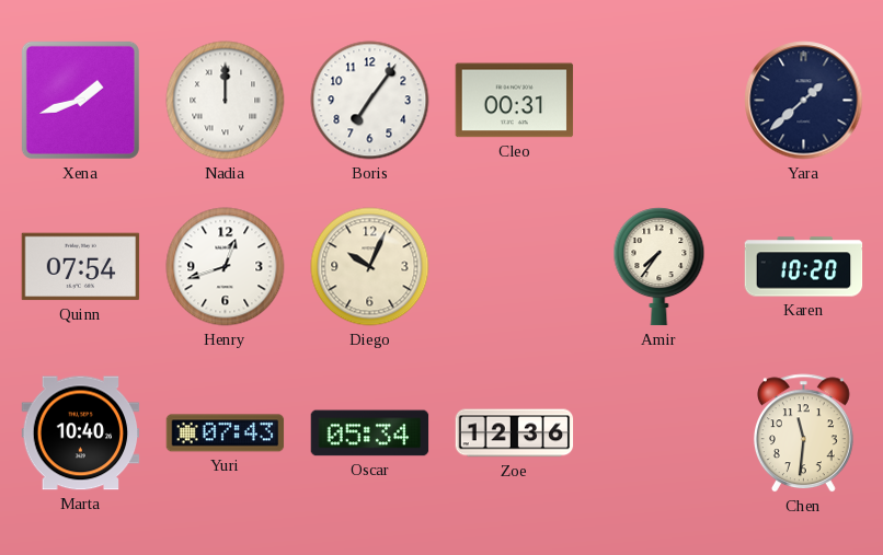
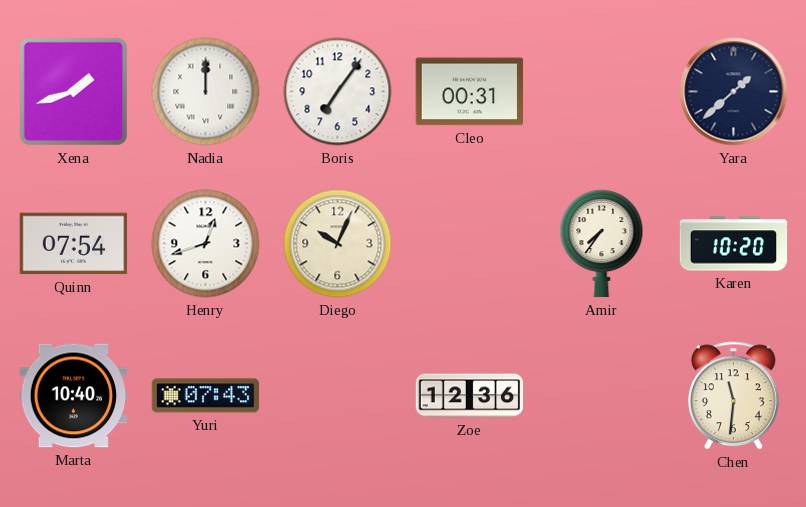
Oscar: 05:34 -> none (370, 433)
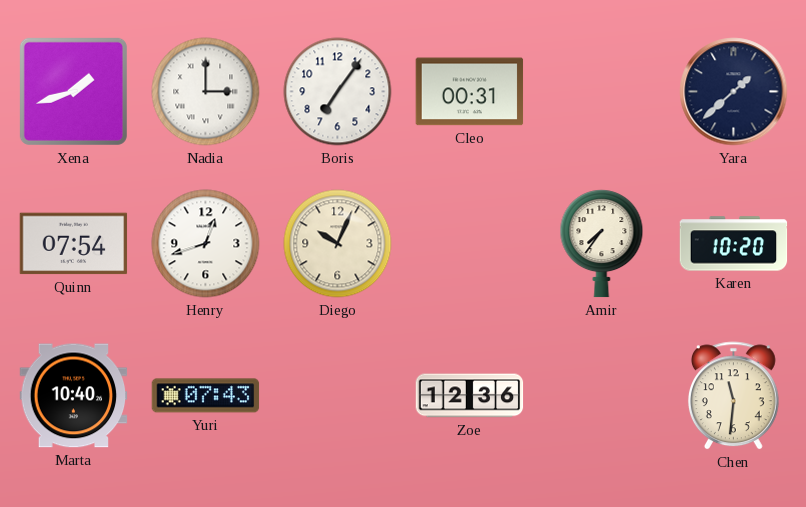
Nadia: 12:00 -> 3:00 (206, 92)
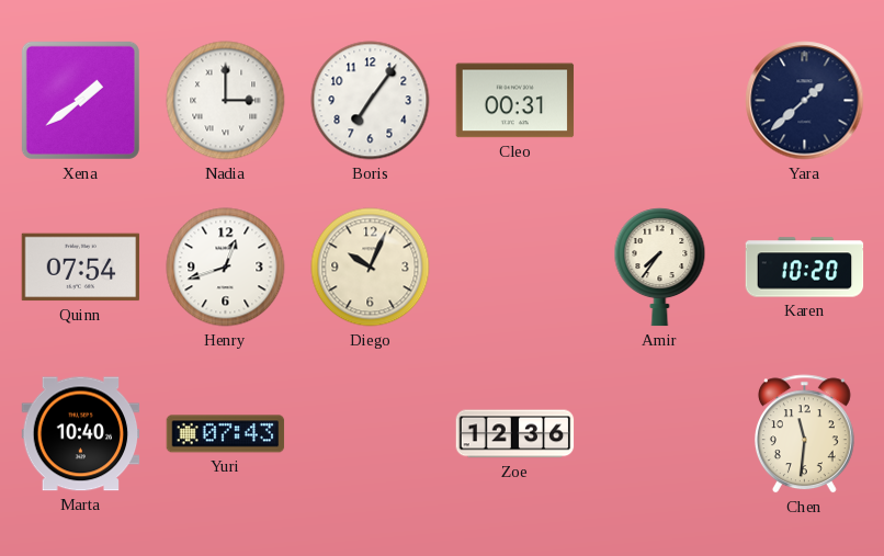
Xena: 1:42 -> 1:39 (80, 100)
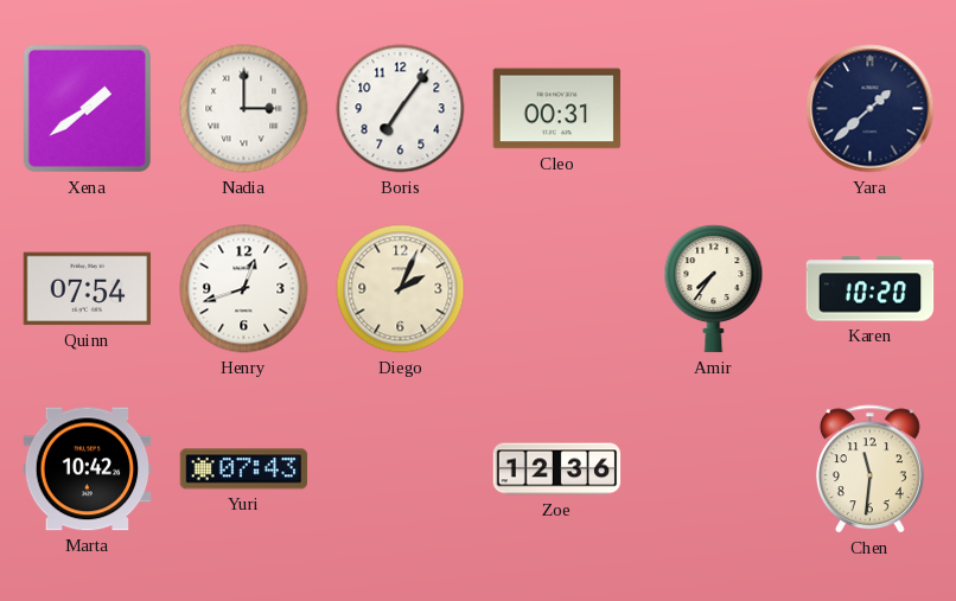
Diego: 10:04 -> 2:04 (401, 289)
Marta: 10:40 -> 10:42 (88, 469)
